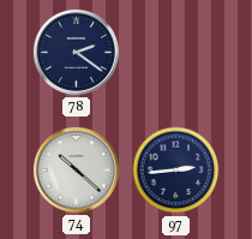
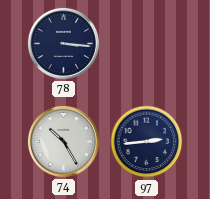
78: 2:21 -> 3:16 (63, 43)
74: 10:22 -> 10:25 (63, 141)
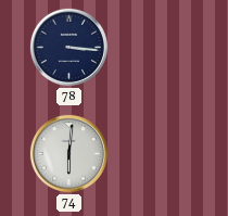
74: 10:25 -> 6:01 (68, 153)
97: 2:44 -> none (147, 142)
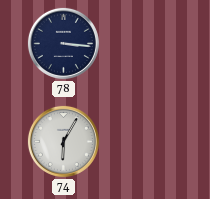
74: 6:01 -> 6:05 (63, 141)
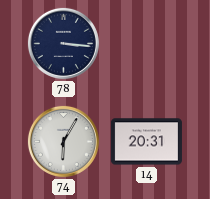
14: none -> 20:31 (146, 142)
